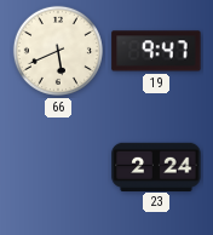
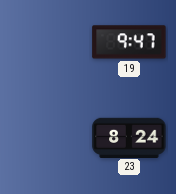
66: 5:41 -> none (58, 51)
23: 2:24 -> 8:24 (129, 137)
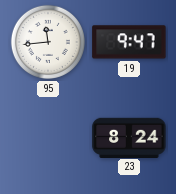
95: none -> 11:44 (48, 42)
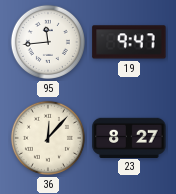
36: none -> 12:07 (48, 138)
23: 8:24 -> 8:27 (129, 137)
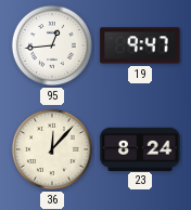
95: 11:44 -> 12:44 (52, 45)
23: 8:27 -> 8:24 (140, 148)
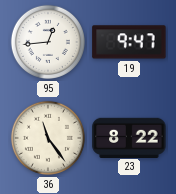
36: 12:07 -> 11:24 (48, 138)
23: 8:24 -> 8:22 (129, 137)
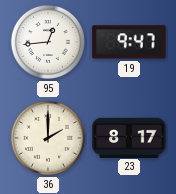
36: 11:24 -> 2:00 (48, 138)
23: 8:22 -> 8:17 (129, 137)
